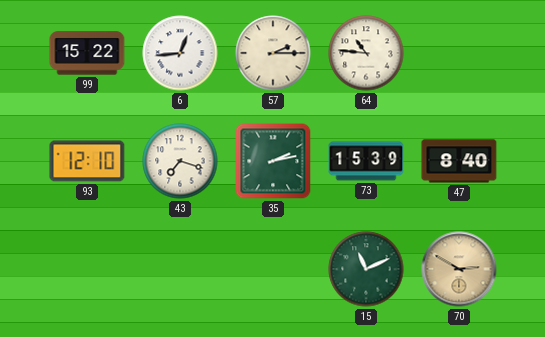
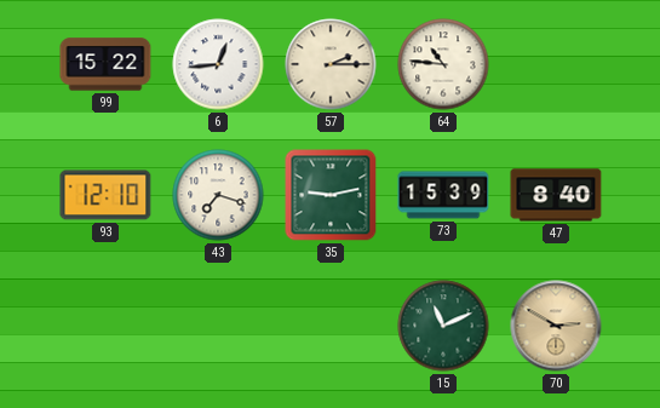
35: 2:13 -> 9:13 (331, 195)
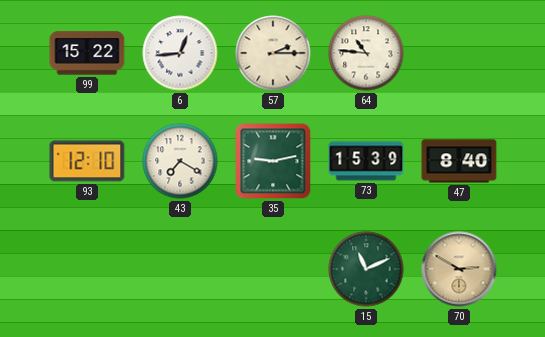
43: 7:18 -> 7:20 (180, 161)
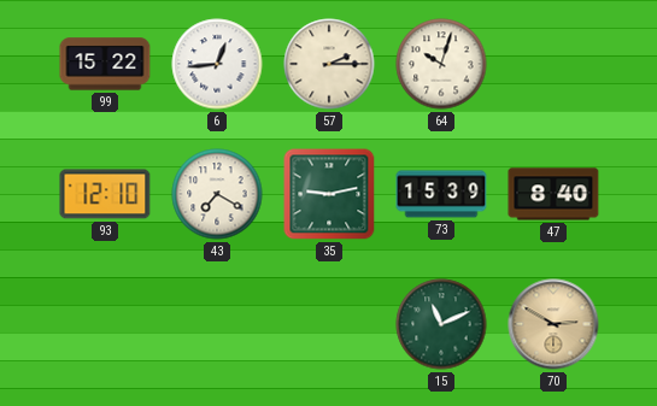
64: 10:46 -> 10:03 (441, 64)
